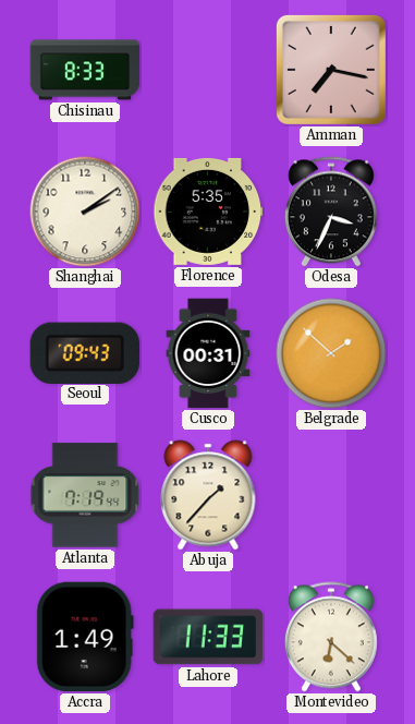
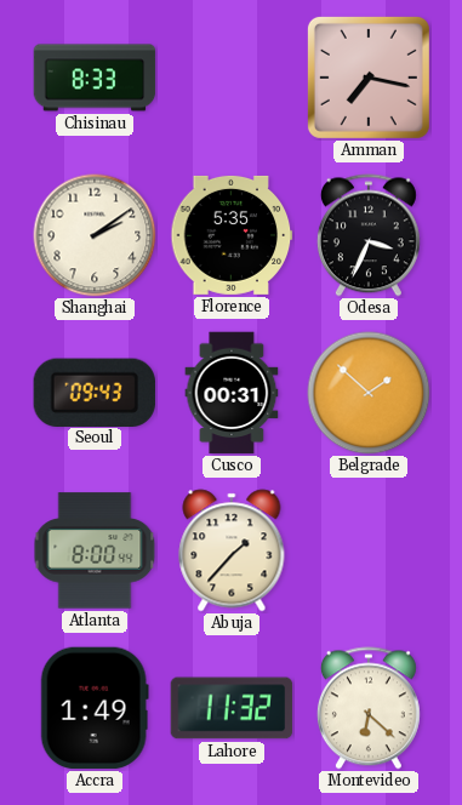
Atlanta: 7:19 -> 8:00 (95, 550)
Lahore: 11:33 -> 11:32 (232, 708)
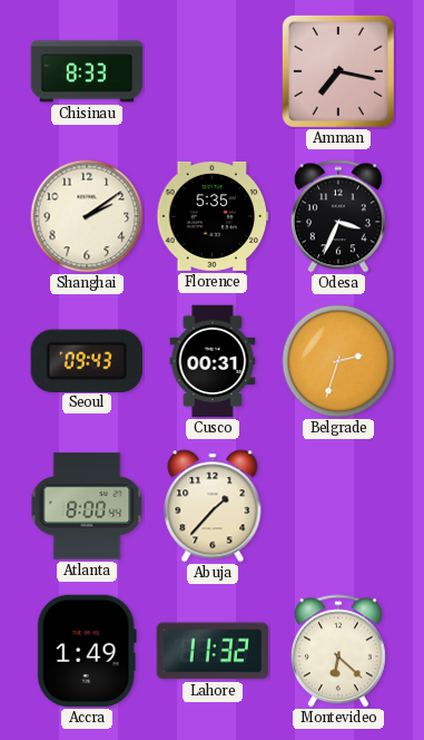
Belgrade: 1:52 -> 2:33 (338, 361)
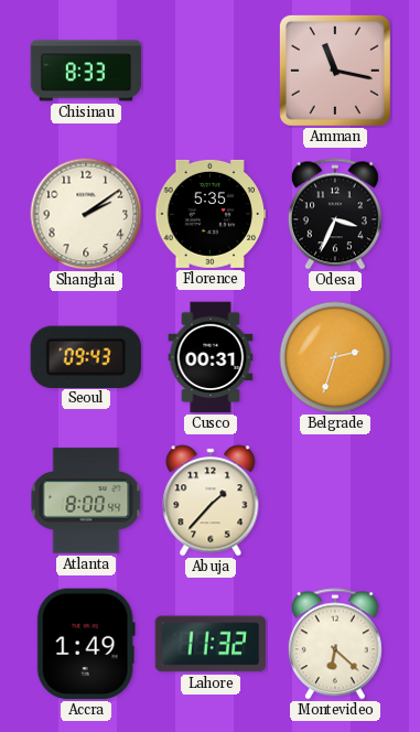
Amman: 7:17 -> 11:17 (335, 71)
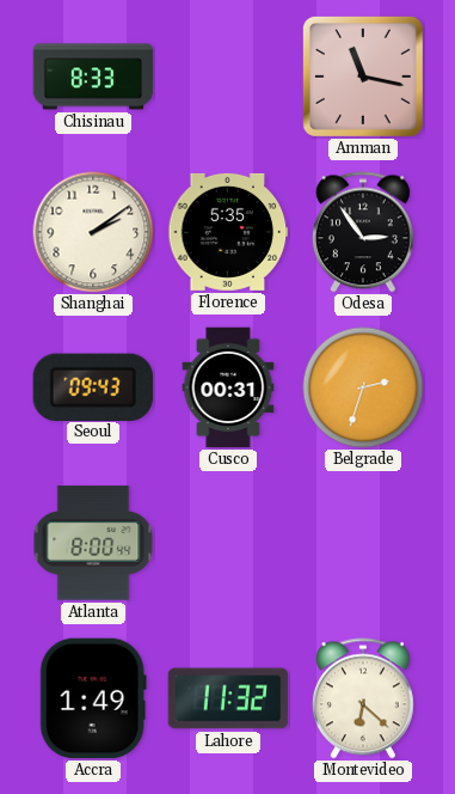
Odesa: 3:34 -> 2:54 (363, 232)
Abuja: 1:37 -> none (211, 500)
